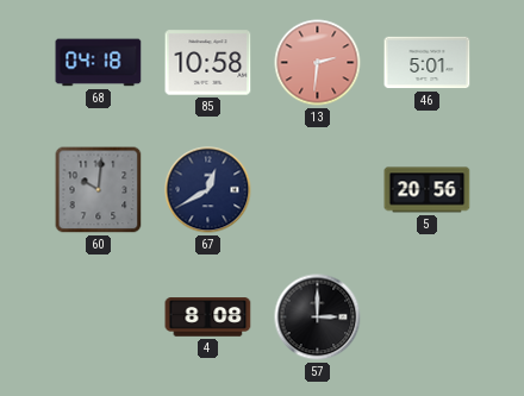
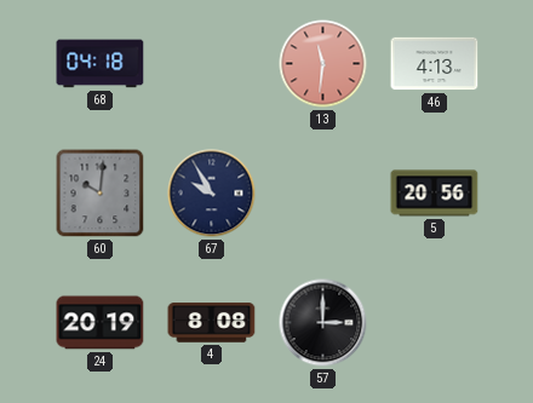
85: 10:58 -> none (208, 63)
13: 2:31 -> 11:31 (323, 64)
46: 5:01 -> 4:13 (435, 64)
67: 12:40 -> 9:55 (212, 194)
24: none -> 20:19 (101, 323)
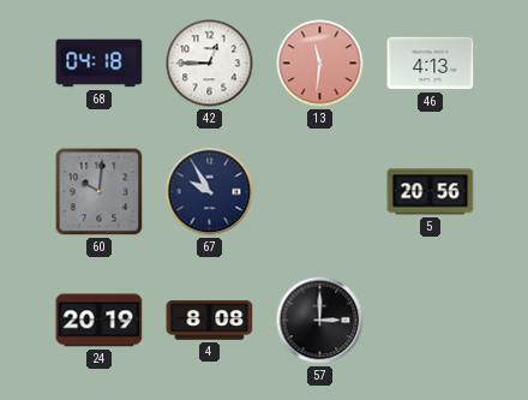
42: none -> 12:45 (210, 64)
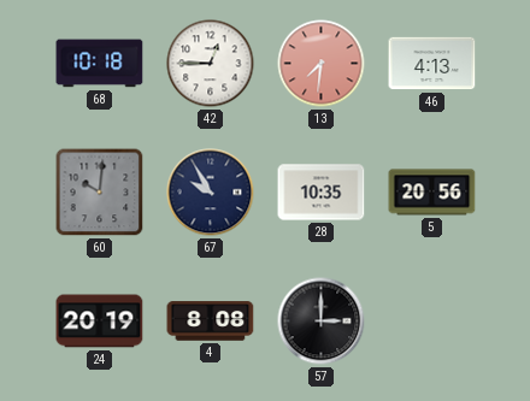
68: 04:18 -> 10:18 (100, 64)
13: 11:31 -> 7:31 (322, 64)
28: none -> 10:35 (322, 193)
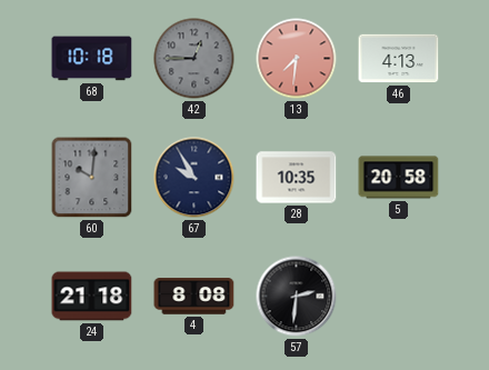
42 dial: white -> grey (194, 59)
5: 20:56 -> 20:58 (399, 178)
24: 20:19 -> 21:18 (92, 297)
57: 3:00 -> 2:31 (297, 297)
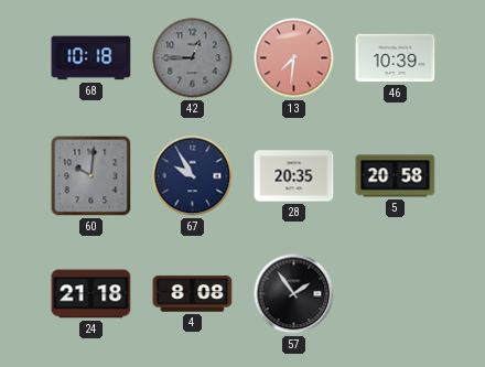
46: 4:13 -> 10:39 (396, 58)
28: 10:35 -> 20:35 (294, 176)
57: 2:31 -> 1:54 (294, 294)
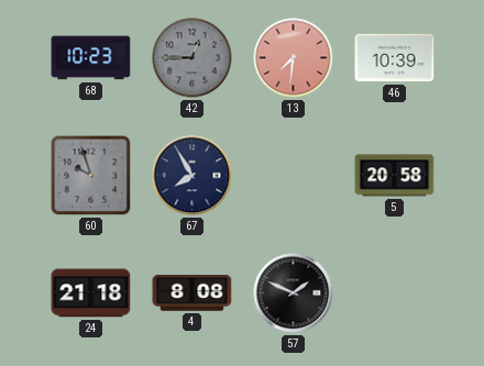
68: 10:18 -> 10:23 (91, 58)
60: 10:01 -> 9:57 (91, 176)
67: 9:55 -> 7:55 (193, 176)
28: 20:35 -> none (294, 176)
57: 1:54 -> 1:49 (294, 293)
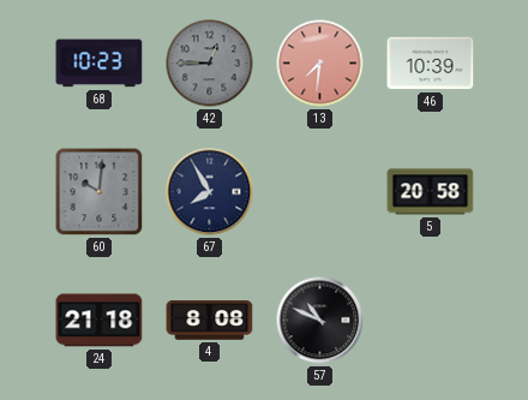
60: 9:57 -> 10:01 (100, 192)
57: 1:49 -> 10:49 (320, 321)
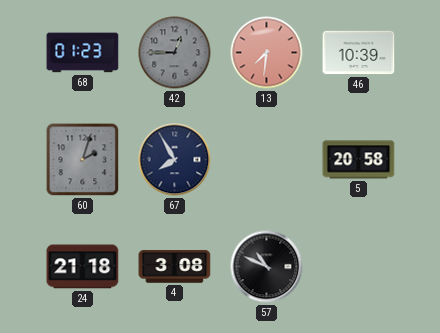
68: 10:23 -> 01:23 (83, 53)
60: 10:01 -> 2:03 (83, 160)
4: 8:08 -> 3:08 (175, 267)
